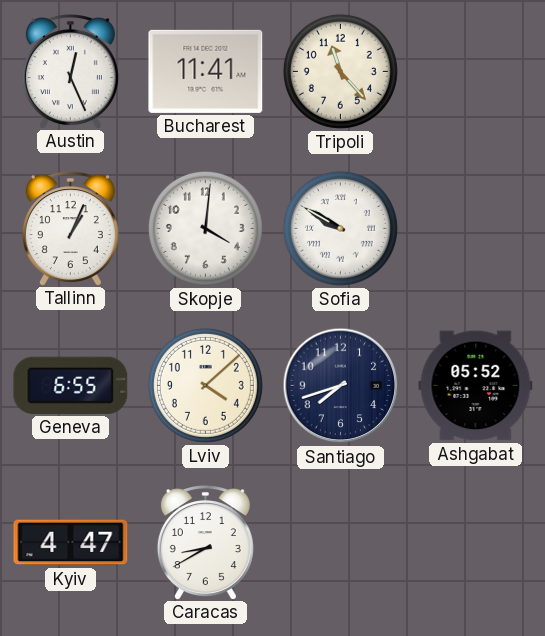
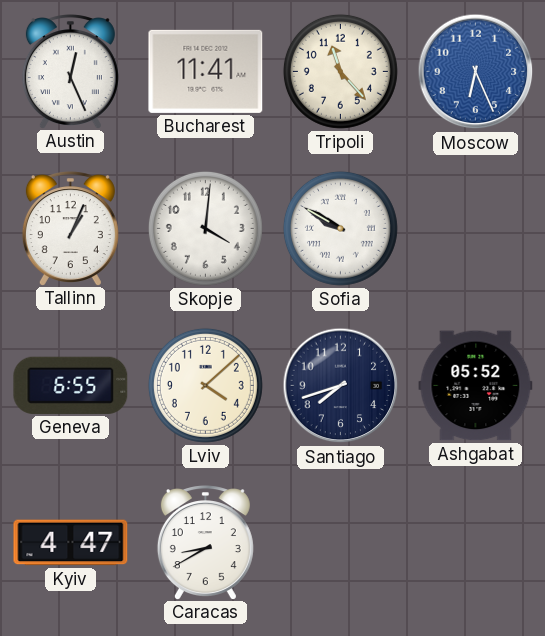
Moscow: none -> 6:26 (476, 72)
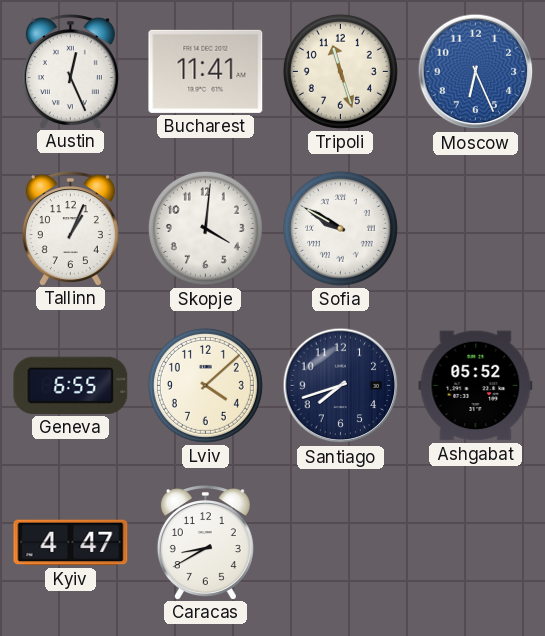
Tripoli: 11:23 -> 11:27 (340, 71)
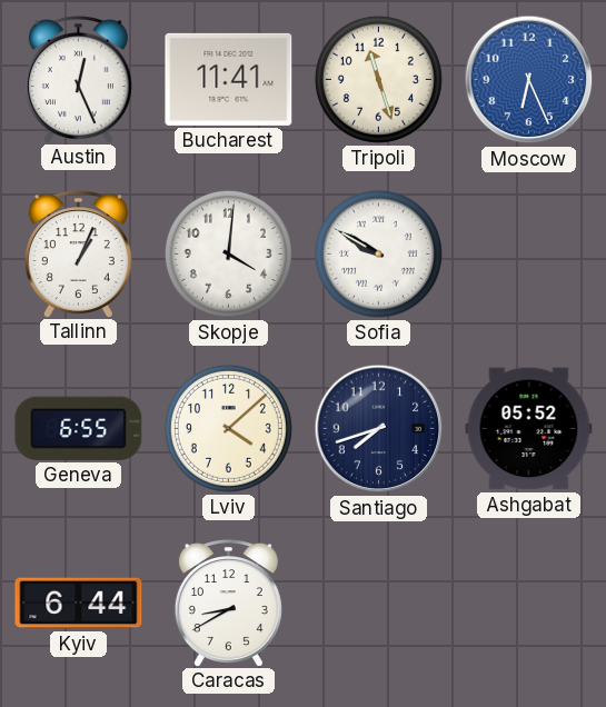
Kyiv: 4:47 -> 6:44 (79, 604)
